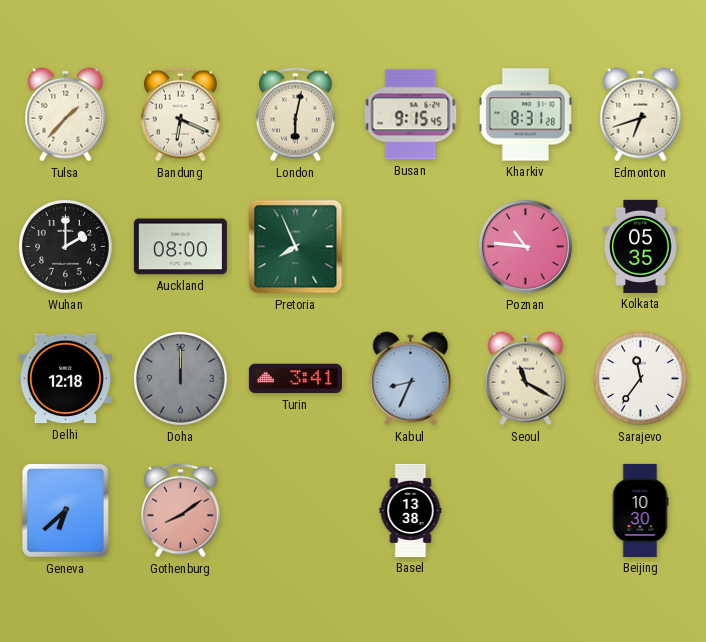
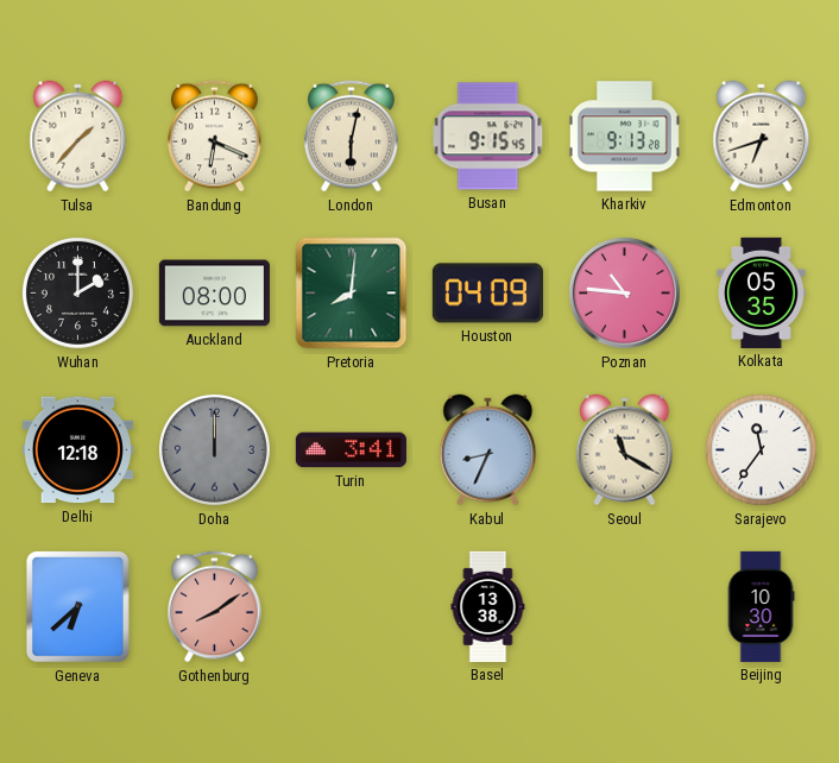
Kharkiv: 8:31 -> 9:13 (624, 137)
Pretoria: 7:56 -> 8:01 (352, 294)
Houston: none -> 04:09 (487, 294)
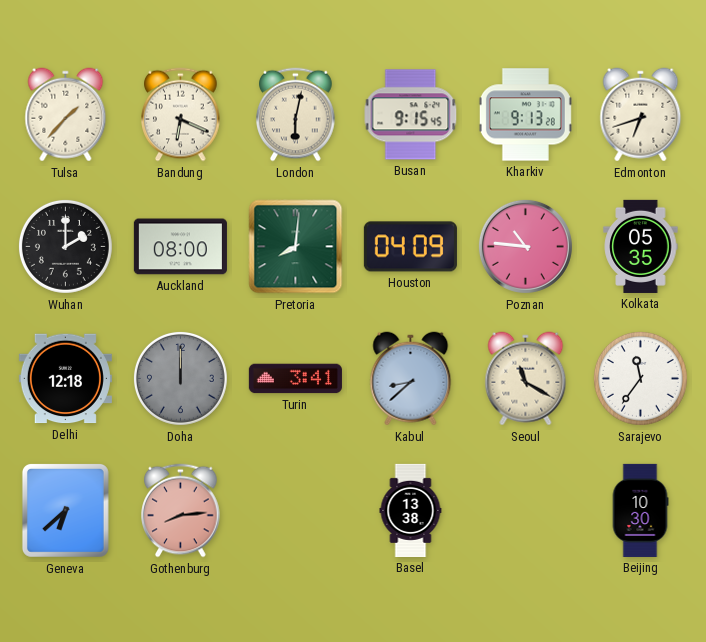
Kabul: 8:34 -> 8:38 (411, 379)
Gothenburg: 8:09 -> 8:14 (181, 511)
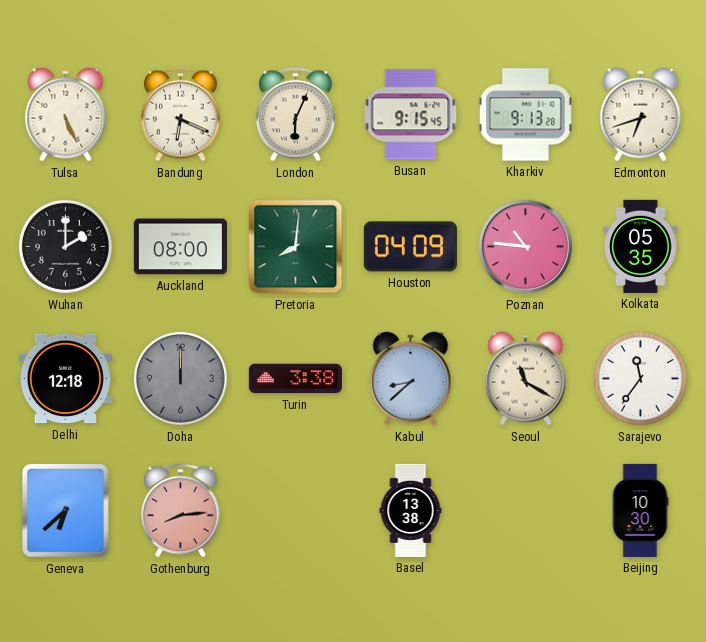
Tulsa: 1:37 -> 5:26 (66, 115)
London: 6:02 -> 6:04 (296, 115)
Turin: 3:41 -> 3:38 (295, 379)
